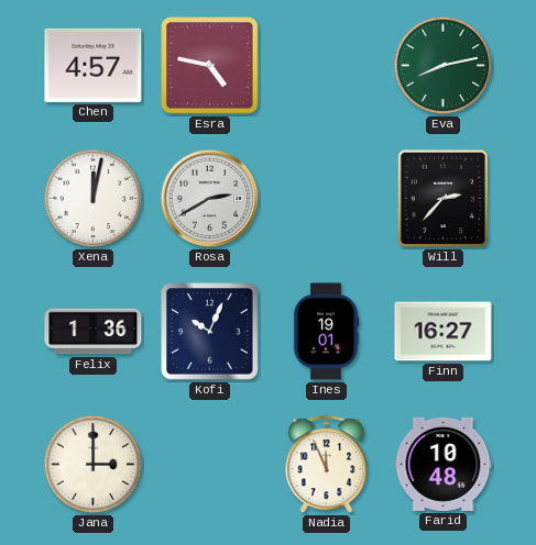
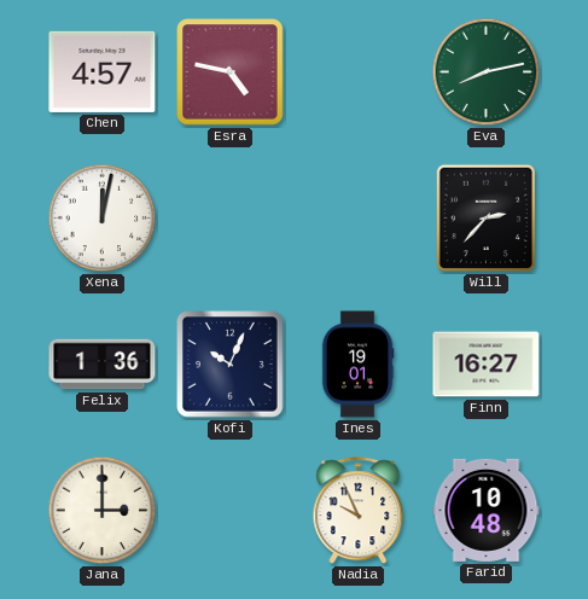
Rosa: 2:40 -> none (210, 199)
Nadia: 11:56 -> 9:56 (359, 511)
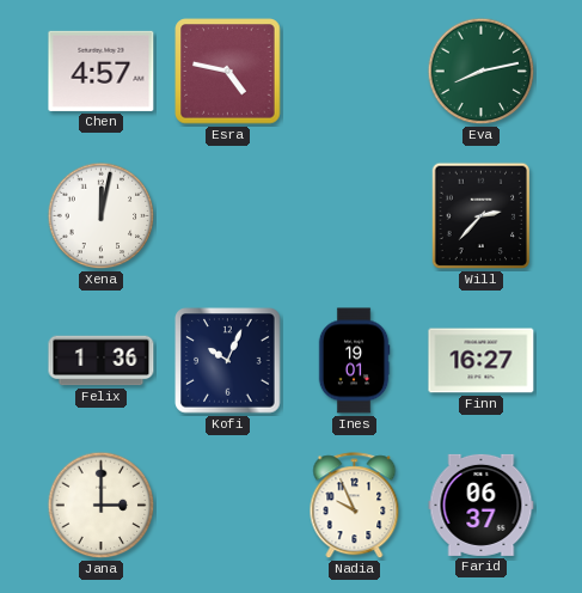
Farid: 10:48 -> 06:37 (482, 505)
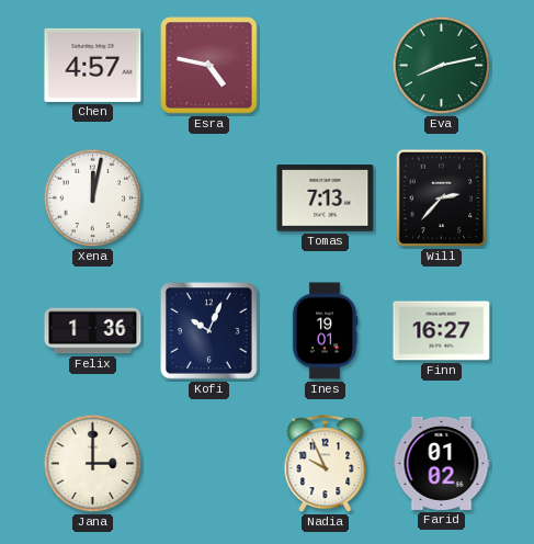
Tomas: none -> 7:13 (326, 199)
Farid: 06:37 -> 01:02 (442, 463)
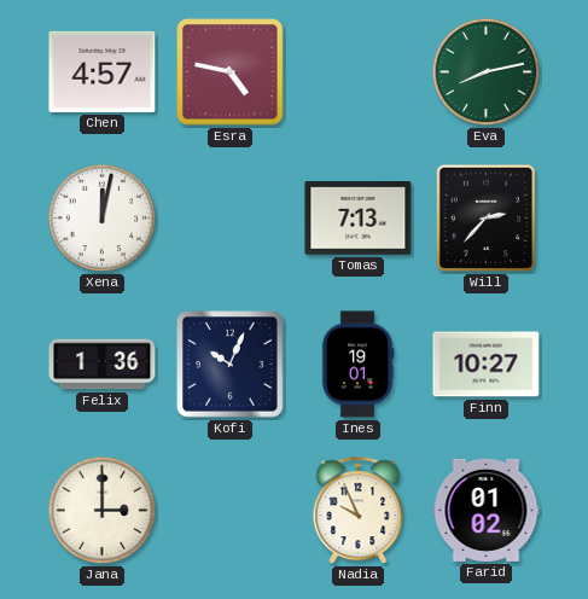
Finn: 16:27 -> 10:27 (487, 365)
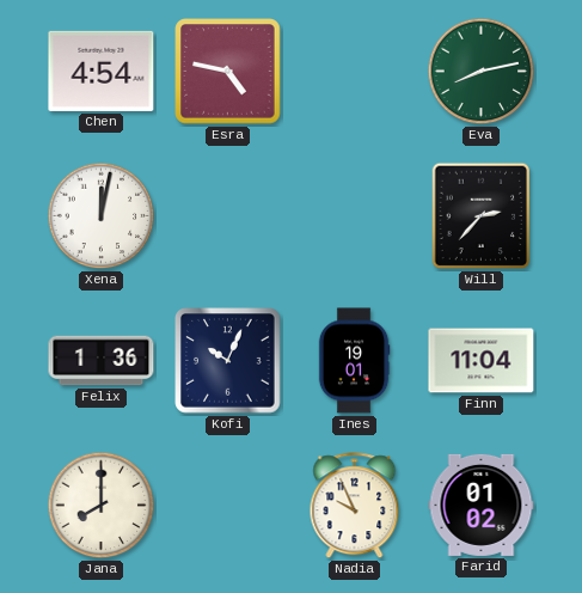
Chen: 4:57 -> 4:54 (102, 71)
Tomas: 7:13 -> none (359, 219)
Finn: 10:27 -> 11:04 (482, 361)
Jana: 3:00 -> 8:00 (102, 506)
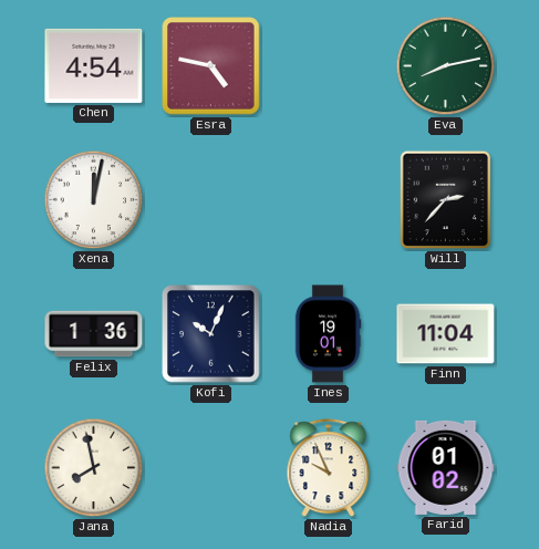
Jana: 8:00 -> 7:58 (94, 468)
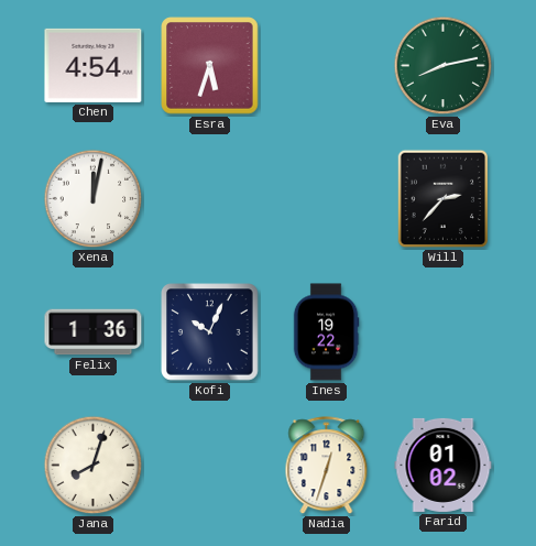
Esra: 4:47 -> 5:33 (210, 66)
Ines: 19:01 -> 19:22 (326, 332)
Finn: 11:04 -> none (446, 334)
Jana: 7:58 -> 8:03 (94, 466)
Nadia: 9:56 -> 12:33 (327, 466)
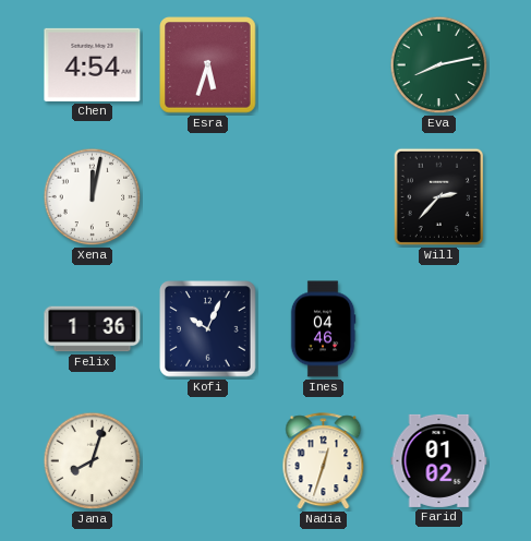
Ines: 19:22 -> 04:46 (323, 329)
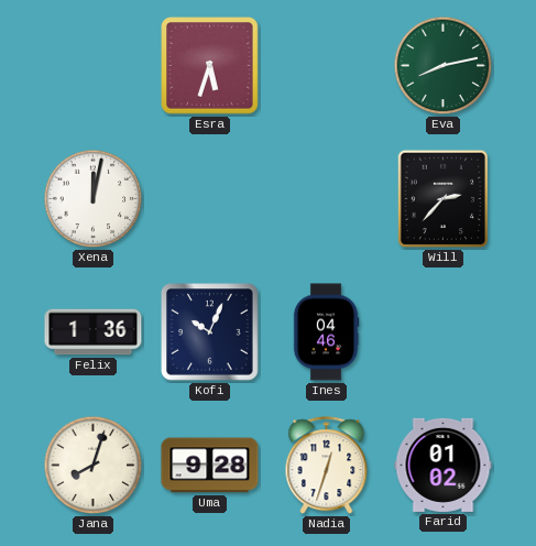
Chen: 4:54 -> none (93, 64)
Uma: none -> 9:28 (210, 466)
